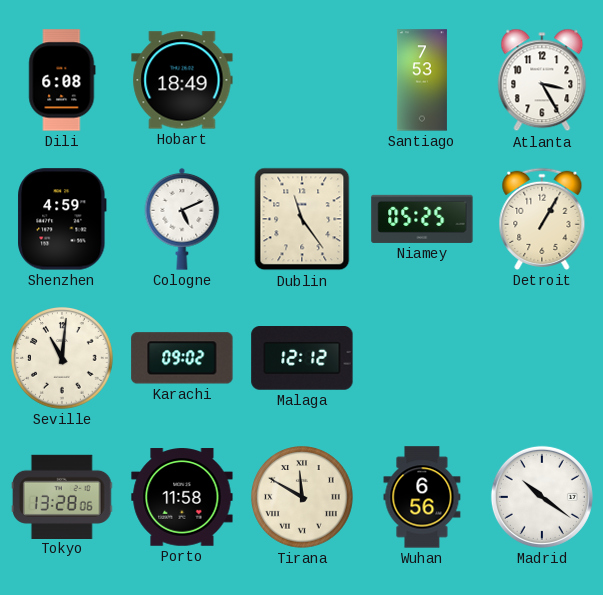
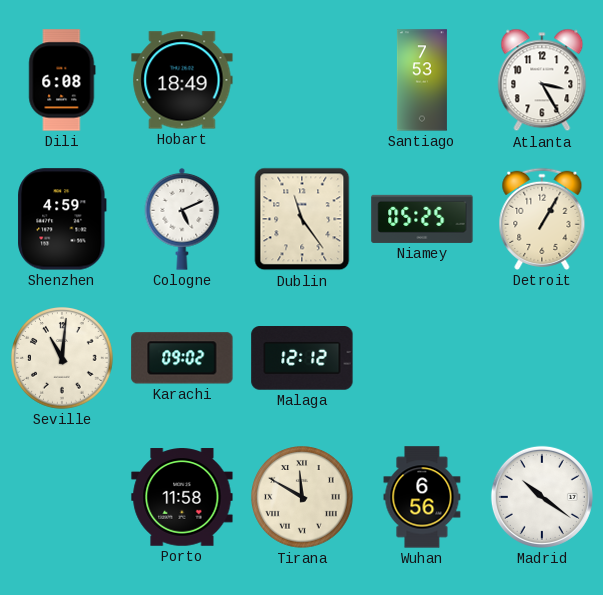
Tokyo: 13:28 -> none (62, 496)
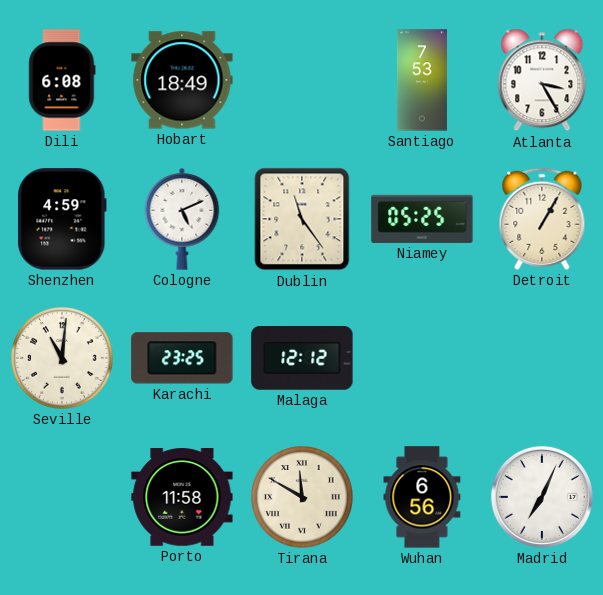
Karachi: 09:02 -> 23:25 (182, 358)
Madrid: 10:21 -> 7:04 (542, 497)
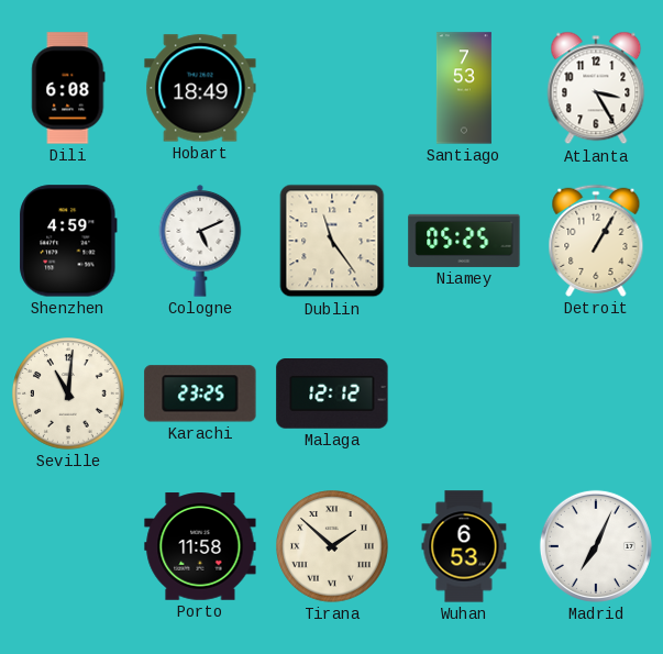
Tirana: 11:50 -> 1:52 (332, 546)
Wuhan: 6:56 -> 6:53 (464, 546)
